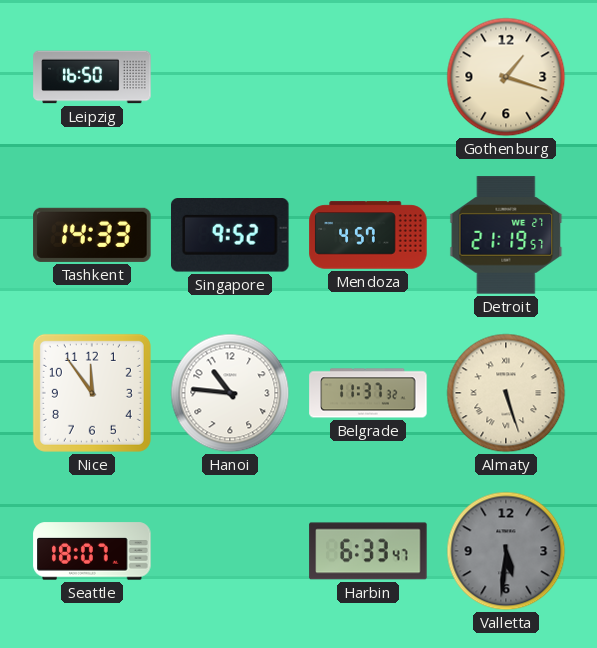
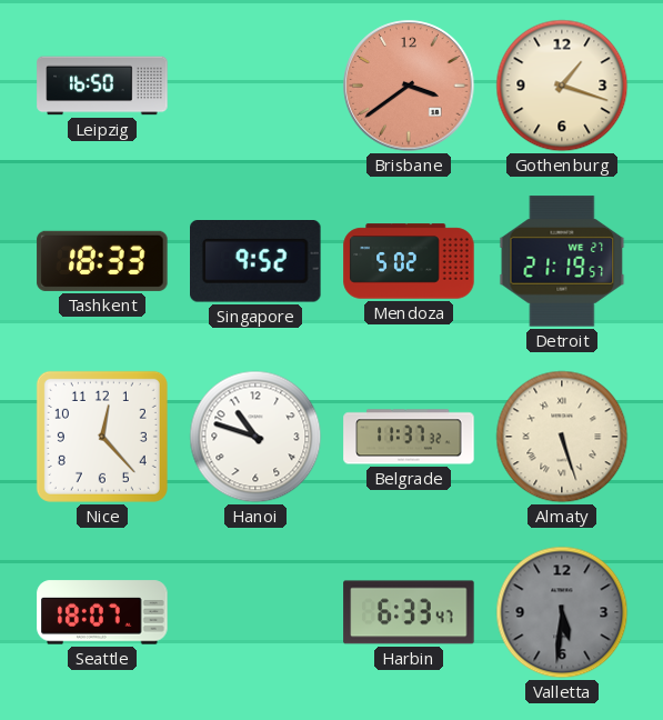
Brisbane: none -> 3:39 (409, 86)
Tashkent: 14:33 -> 18:33 (102, 261)
Mendoza: 4:57 -> 5:02 (409, 261)
Nice: 11:54 -> 12:23 (102, 437)
Hanoi: 10:46 -> 10:48 (255, 437)
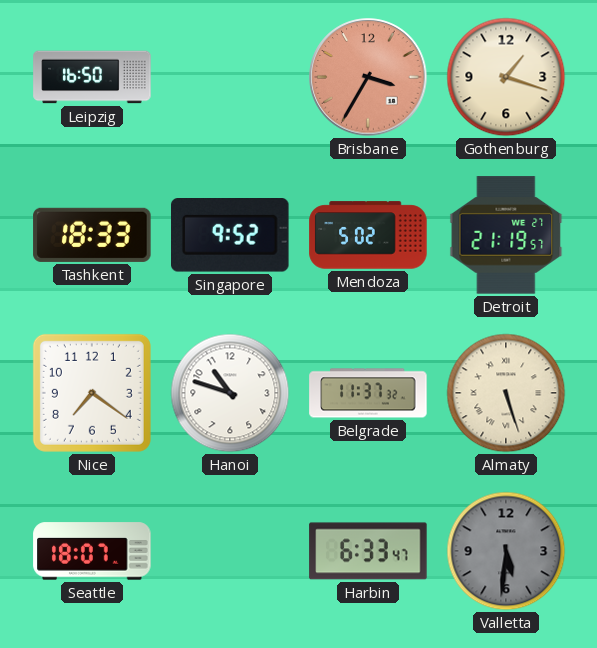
Brisbane: 3:39 -> 3:35 (368, 77)
Nice: 12:23 -> 7:21 (92, 393)
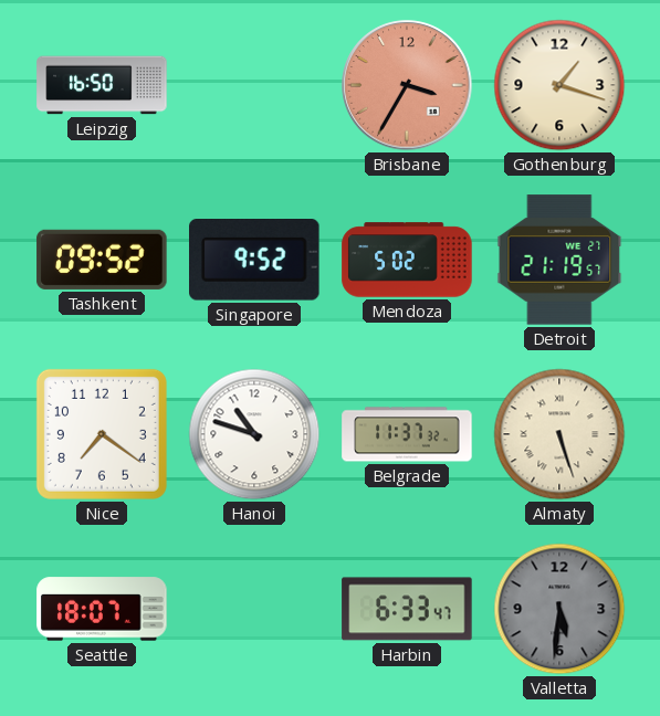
Tashkent: 18:33 -> 09:52 (102, 260)
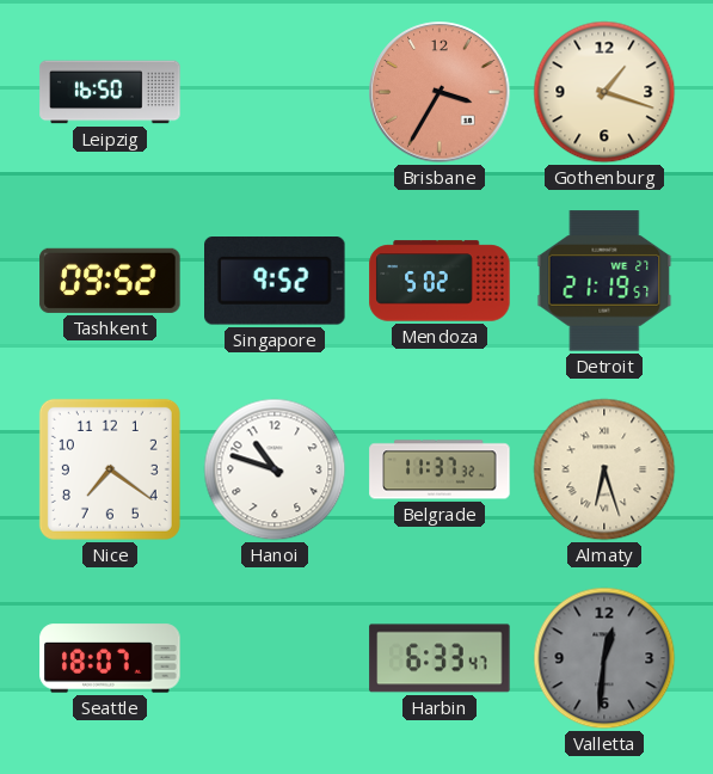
Almaty: 5:27 -> 6:27 (604, 469)
Valletta: 5:31 -> 12:31 (604, 658)
